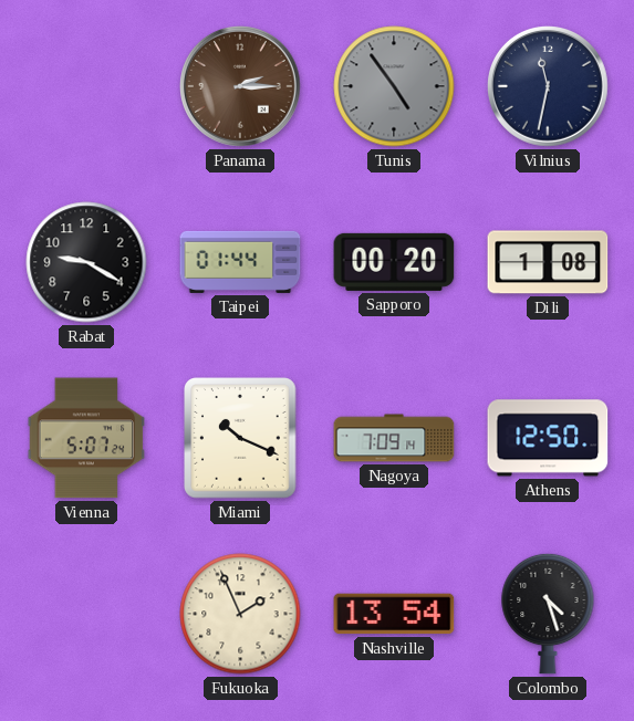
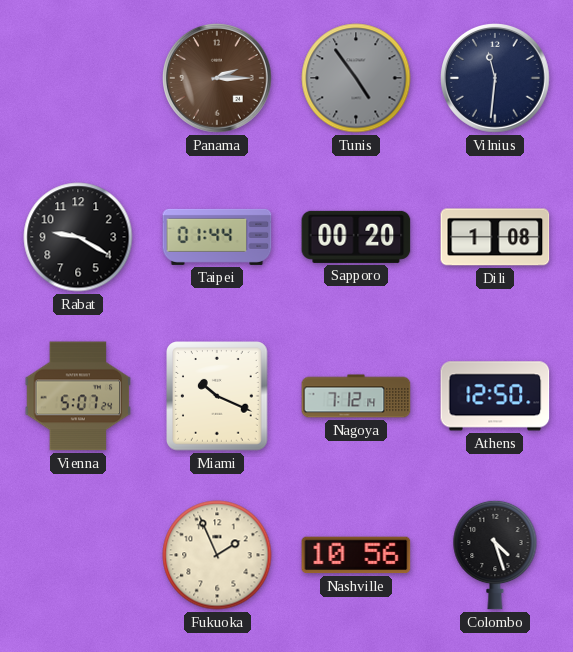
Vilnius: 11:32 -> 11:31 (496, 79)
Nagoya: 7:09 -> 7:12 (356, 396)
Nashville: 13:54 -> 10:56 (356, 555)
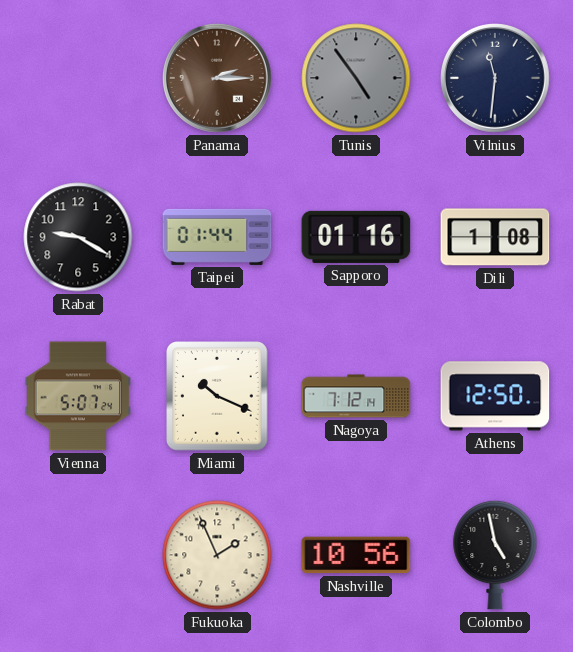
Sapporo: 00:20 -> 01:16 (356, 237)
Colombo: 4:27 -> 4:58 (495, 555)
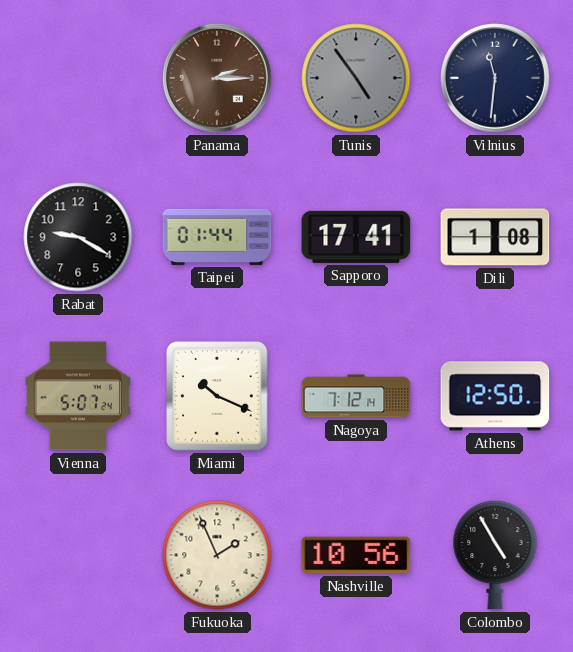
Sapporo: 01:16 -> 17:41 (356, 237)
Colombo: 4:58 -> 4:55 (495, 555)
